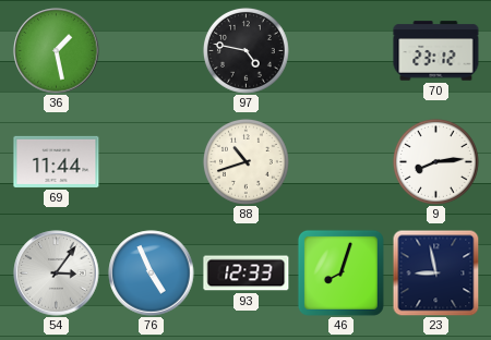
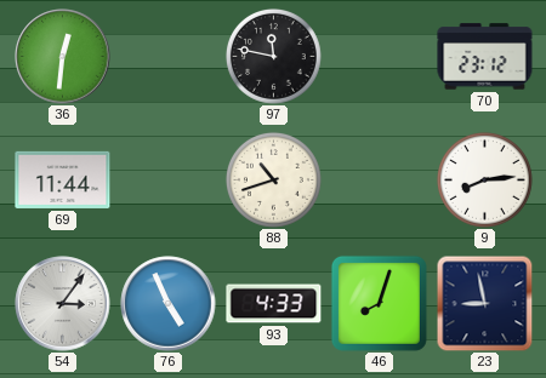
36: 1:28 -> 12:31 (63, 57)
97: 4:47 -> 11:47 (273, 56)
93: 12:33 -> 4:33 (274, 304)
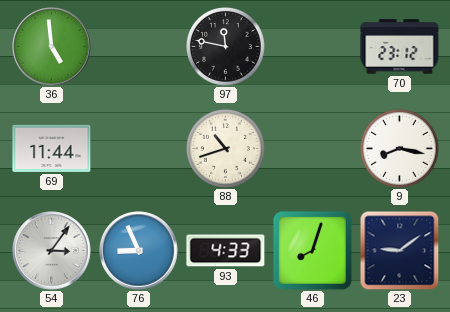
36: 12:31 -> 4:59 (52, 47)
9: 8:14 -> 8:17 (399, 148)
76: 4:56 -> 8:56 (139, 251)
23: 8:58 -> 9:09 (399, 250)
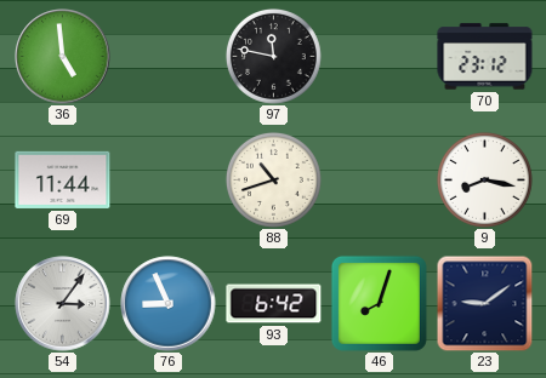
93: 4:33 -> 6:42 (274, 304)
